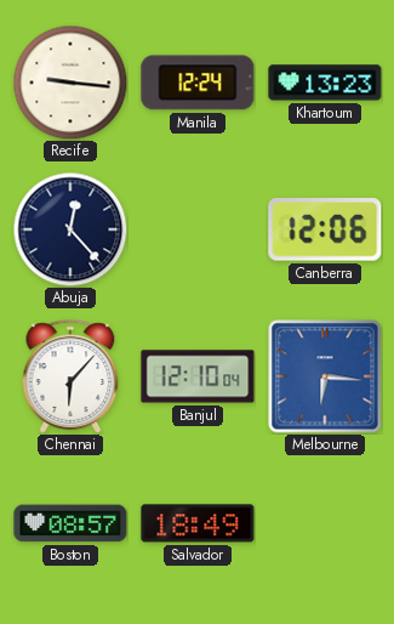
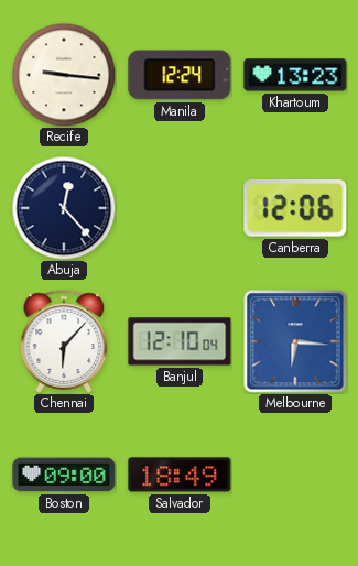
Boston: 08:57 -> 09:00 (64, 475)
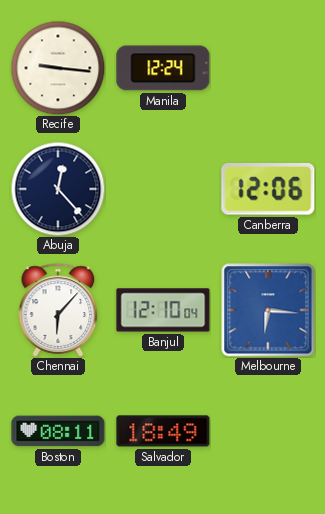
Khartoum: 13:23 -> none (295, 75)
Boston: 09:00 -> 08:11 (58, 431)
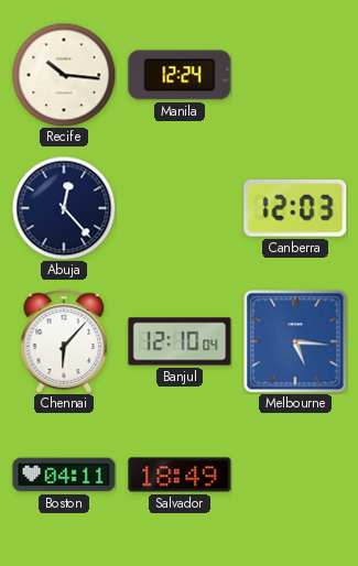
Recife: 9:16 -> 10:16 (64, 75)
Canberra: 12:06 -> 12:03 (295, 209)
Melbourne: 6:16 -> 5:16 (295, 341)
Boston: 08:11 -> 04:11 (64, 475)
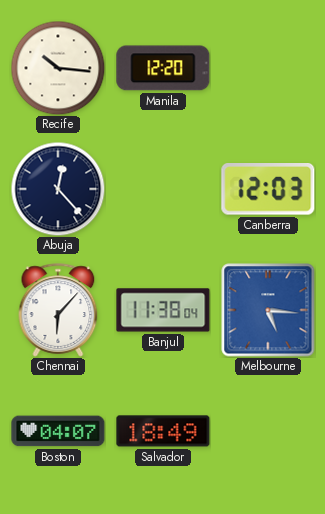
Manila: 12:24 -> 12:20 (163, 68)
Banjul: 12:10 -> 11:38 (163, 310)
Boston: 04:11 -> 04:07 (58, 431)
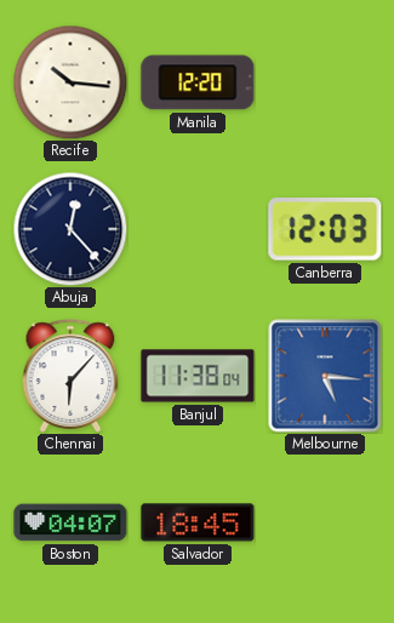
Salvador: 18:49 -> 18:45 (198, 522)
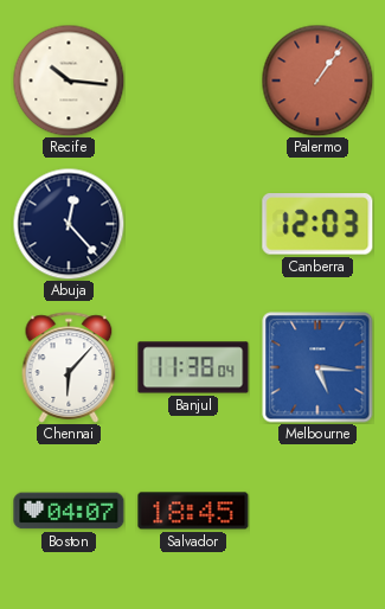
Manila: 12:20 -> none (198, 82)
Palermo: none -> 1:06 (317, 81)
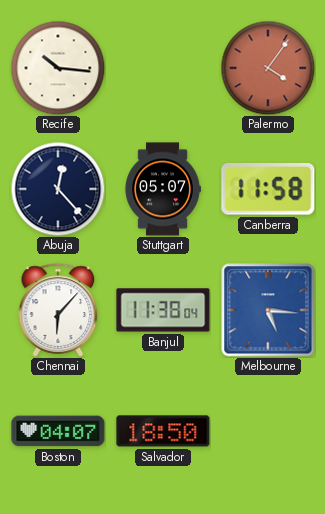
Palermo: 1:06 -> 4:06 (268, 68)
Stuttgart: none -> 05:07 (163, 189)
Canberra: 12:03 -> 11:58 (268, 190)
Salvador: 18:45 -> 18:50 (163, 431)
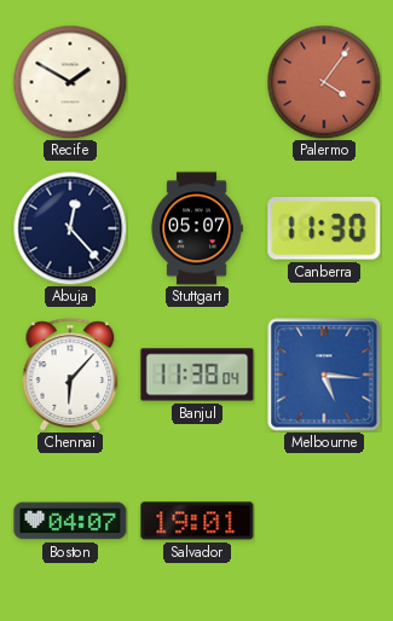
Recife: 10:16 -> 1:50 (70, 82)
Canberra: 11:58 -> 11:30 (324, 230)
Salvador: 18:50 -> 19:01 (197, 521)
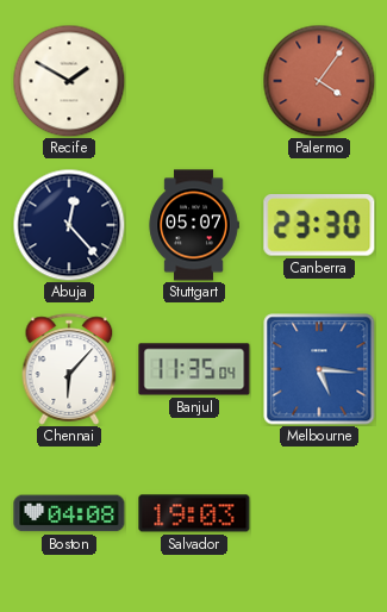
Canberra: 11:30 -> 23:30 (319, 226)
Banjul: 11:38 -> 11:35 (194, 369)
Boston: 04:07 -> 04:08 (69, 513)
Salvador: 19:01 -> 19:03 (194, 513)
